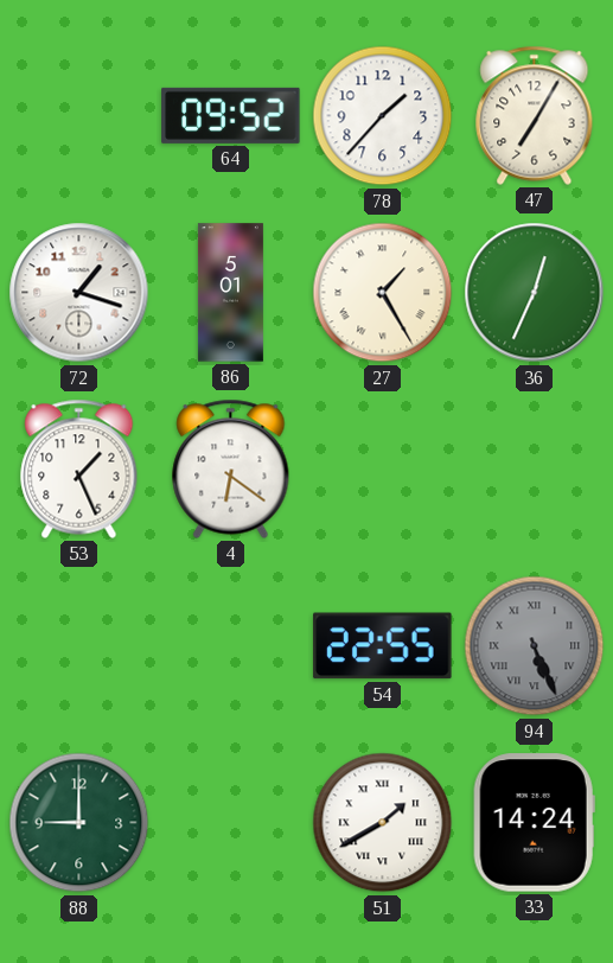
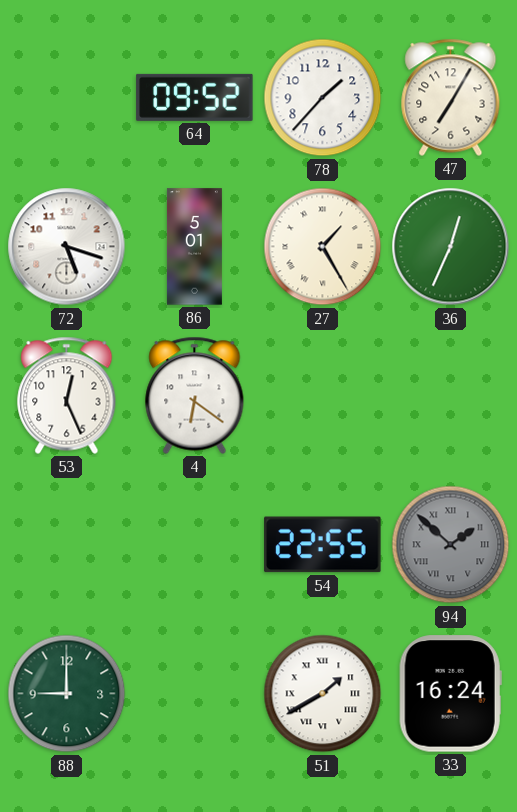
72: 1:18 -> 5:18 (67, 247)
53: 1:26 -> 12:26 (67, 395)
94: 5:26 -> 1:52 (451, 545)
33: 14:24 -> 16:24 (450, 694)
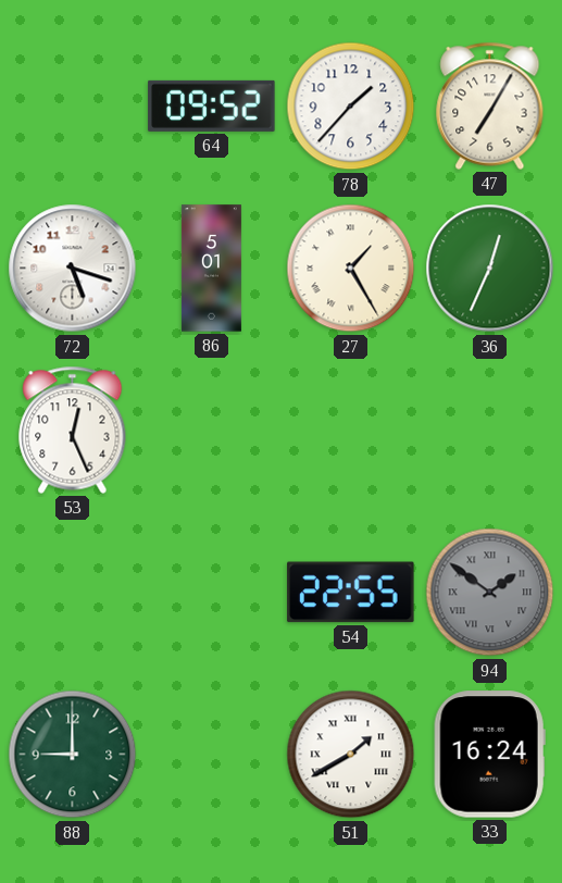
4: 6:21 -> none (195, 395)
94: 1:52 -> 1:51 (490, 593)
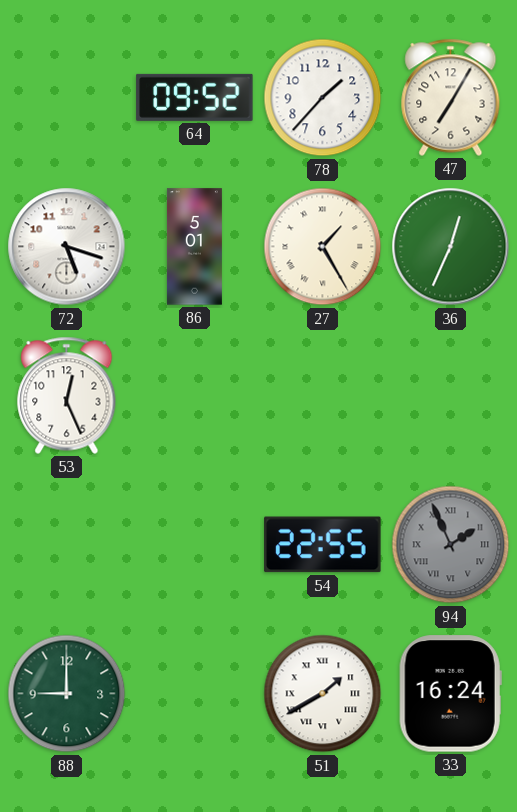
94: 1:51 -> 1:56 (451, 545)
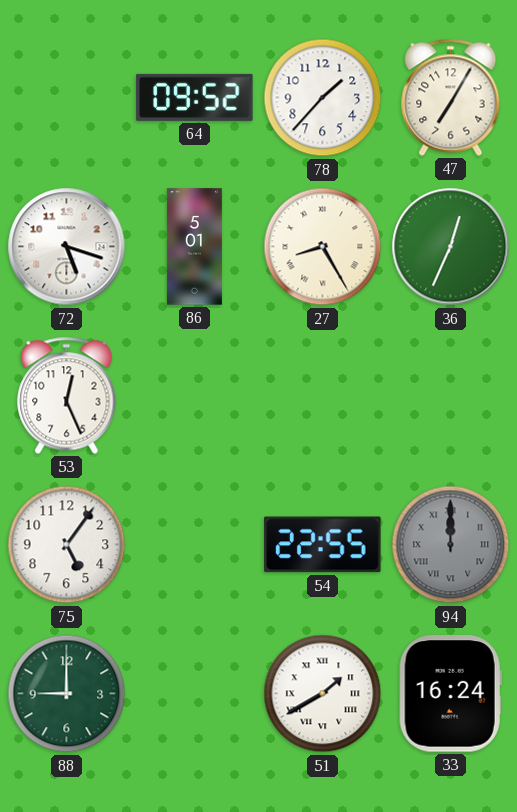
27: 1:25 -> 8:25 (323, 247)
75: none -> 5:06 (67, 545)
94: 1:56 -> 12:00 (451, 545)
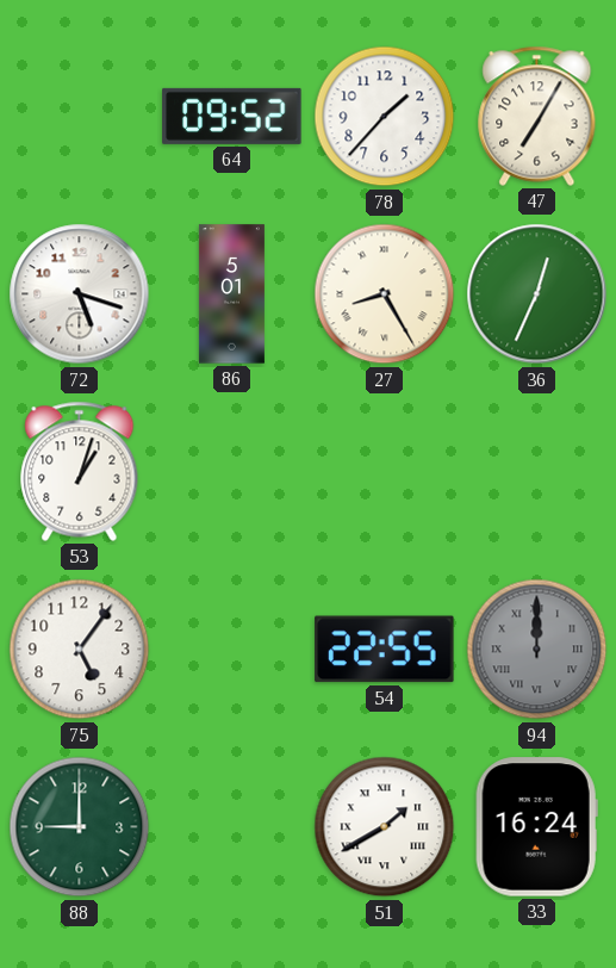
53: 12:26 -> 1:03 (80, 471)
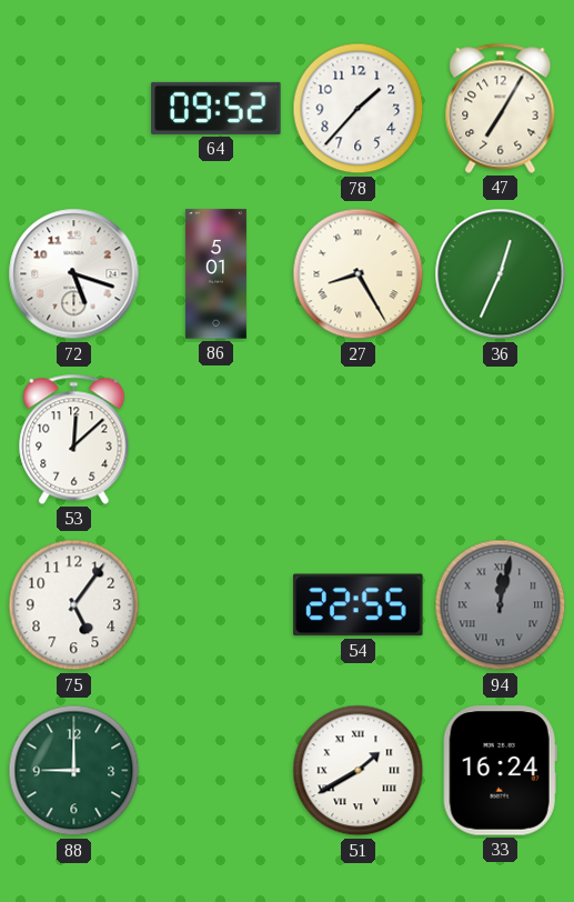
53: 1:03 -> 12:08 (74, 439)
94: 12:00 -> 12:02 (501, 605)
